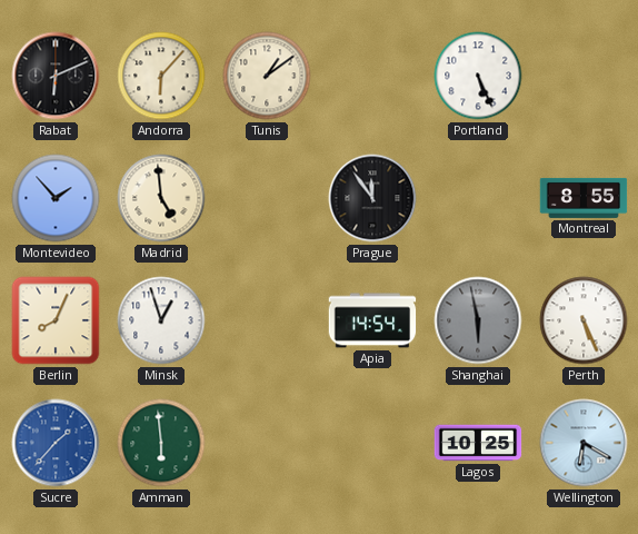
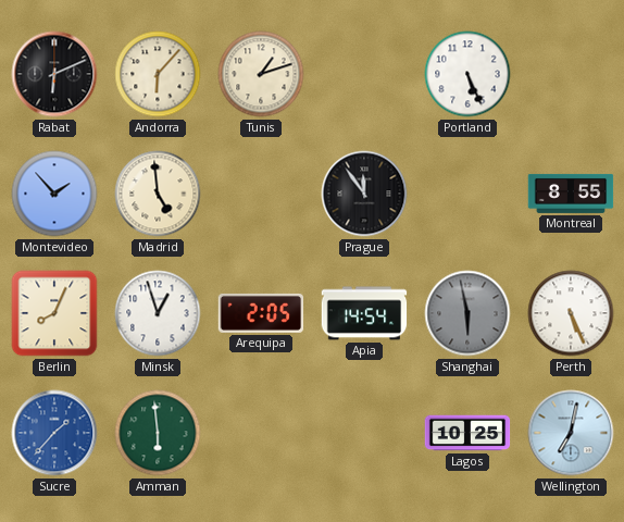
Tunis: 1:09 -> 1:12 (261, 74)
Arequipa: none -> 2:05 (261, 313)
Wellington: 6:20 -> 7:02 (571, 433)
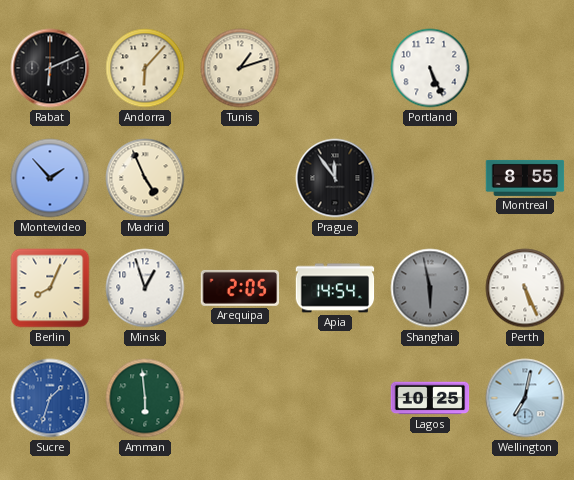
Madrid: 4:59 -> 4:56 (145, 178)
Sucre: 1:37 -> 1:33 (50, 398)
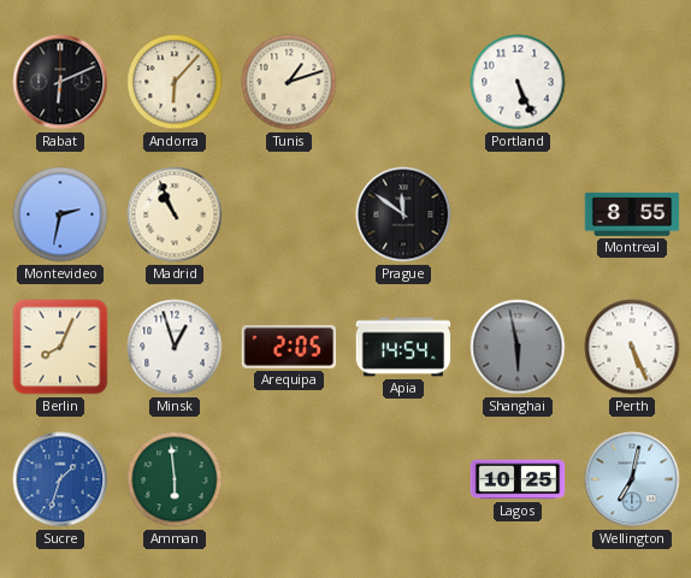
Montevideo: 1:53 -> 2:32 (60, 214)
Madrid: 4:56 -> 10:56 (175, 214)
Prague: 11:54 -> 11:51 (403, 214)
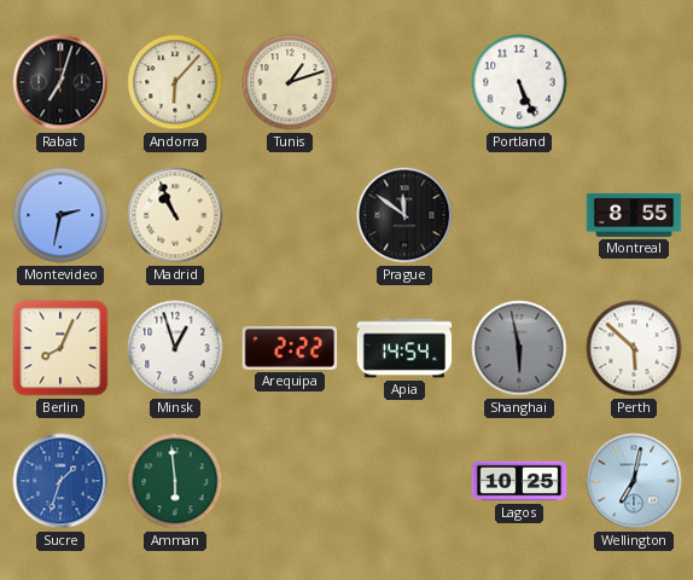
Rabat: 6:11 -> 7:03 (60, 82)
Arequipa: 2:05 -> 2:22 (290, 348)
Perth: 5:26 -> 5:52 (634, 348)
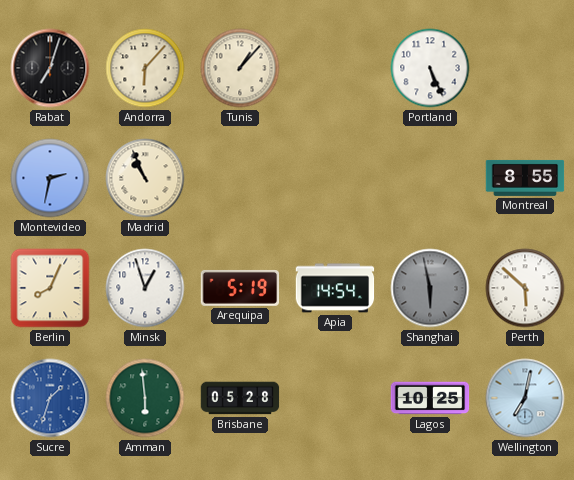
Tunis: 1:12 -> 1:07 (240, 68)
Prague: 11:51 -> none (404, 215)
Arequipa: 2:22 -> 5:19 (240, 288)
Brisbane: none -> 05:28 (240, 398)
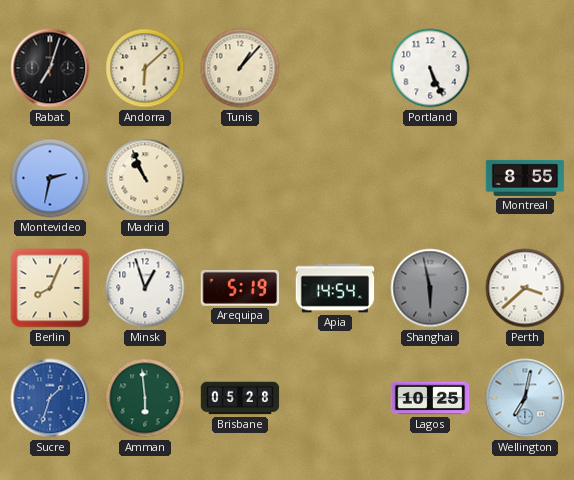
Andorra: 6:07 -> 6:08 (145, 68)
Perth: 5:52 -> 3:38 (525, 288)
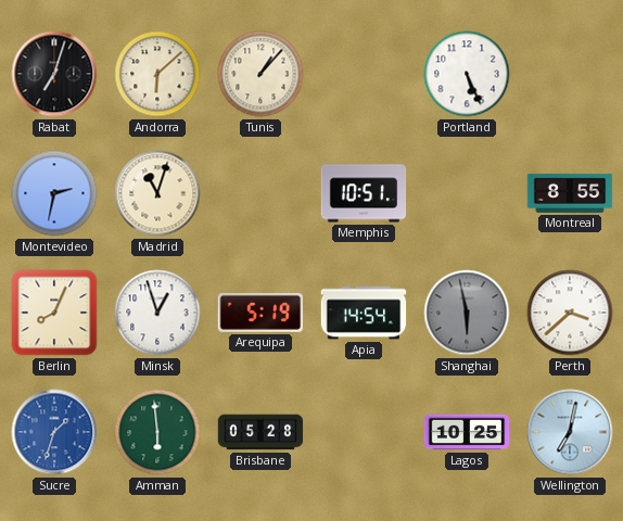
Madrid: 10:56 -> 11:03 (157, 193)
Memphis: none -> 10:51 (364, 193)
